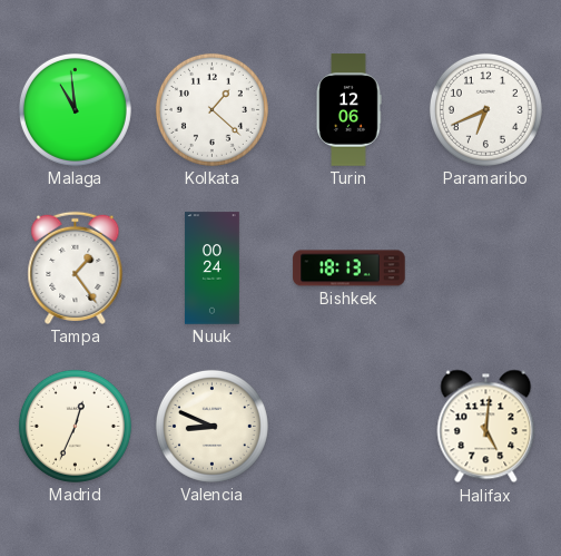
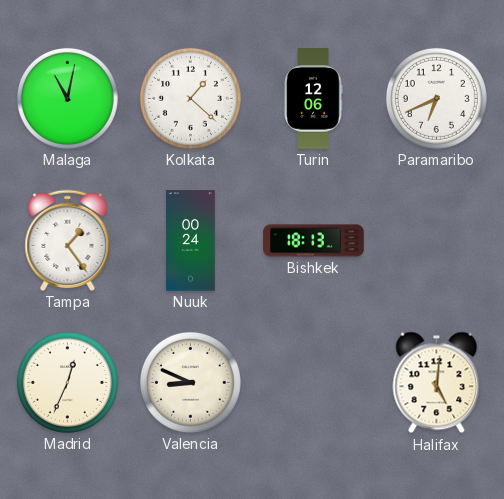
Malaga: 10:59 -> 11:02 (67, 98)
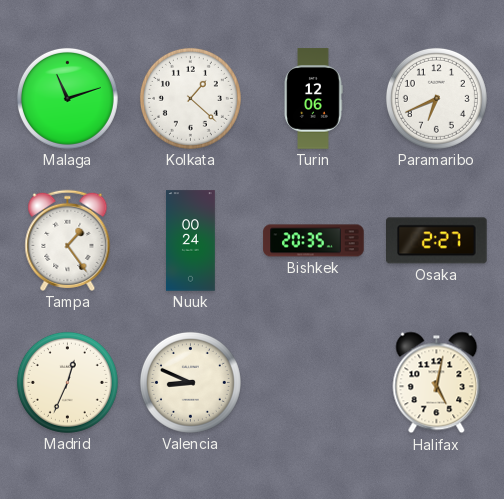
Malaga: 11:02 -> 11:12 (67, 98)
Bishkek: 18:13 -> 20:35 (314, 241)
Osaka: none -> 2:27 (437, 241)
Halifax: 5:01 -> 5:02 (437, 383)
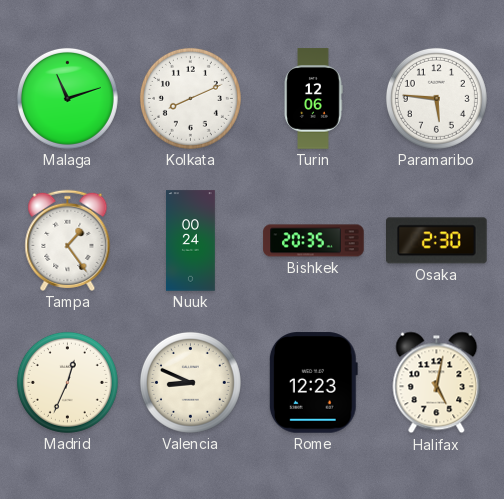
Kolkata: 1:22 -> 8:11 (190, 98)
Paramaribo: 6:41 -> 5:46 (436, 98)
Osaka: 2:27 -> 2:30 (437, 241)
Rome: none -> 12:23 (313, 383)
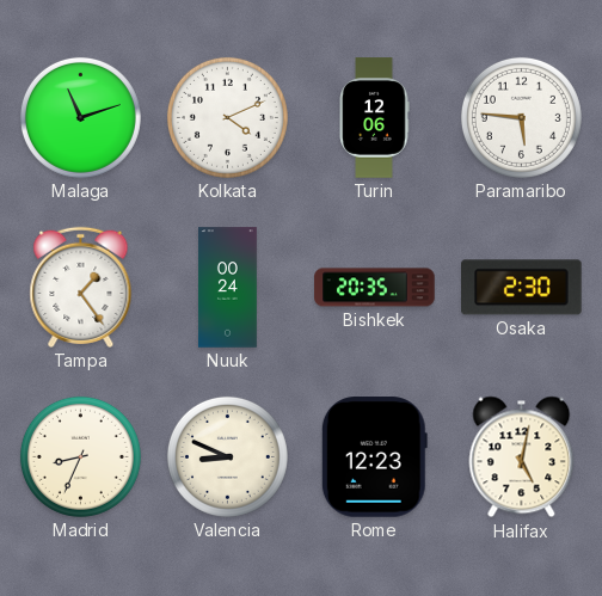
Kolkata: 8:11 -> 4:11 (227, 117)
Madrid: 12:34 -> 8:34 (80, 456)
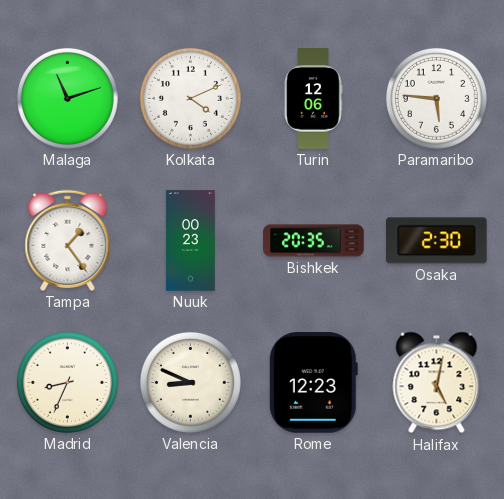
Nuuk: 00:24 -> 00:23 (191, 241)
